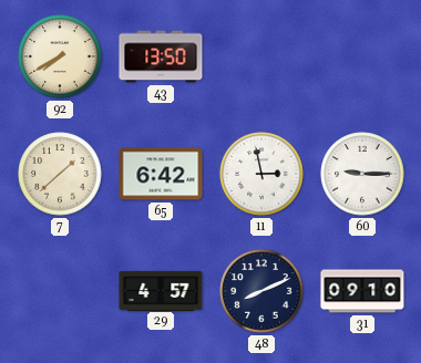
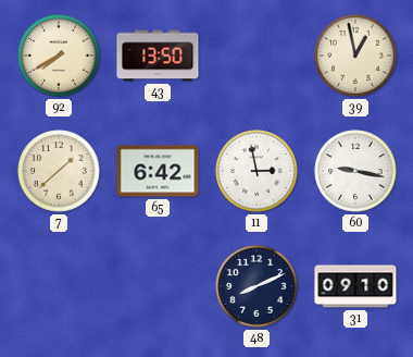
39: none -> 12:58 (355, 56)
60: 9:15 -> 9:17 (355, 171)
29: 4:57 -> none (161, 290)
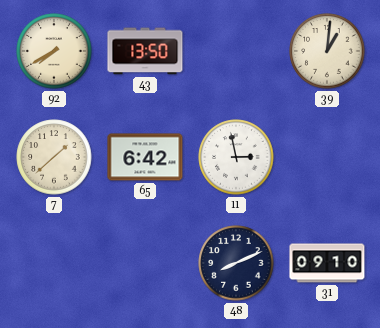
39: 12:58 -> 1:01 (327, 51)
60: 9:17 -> none (355, 171)
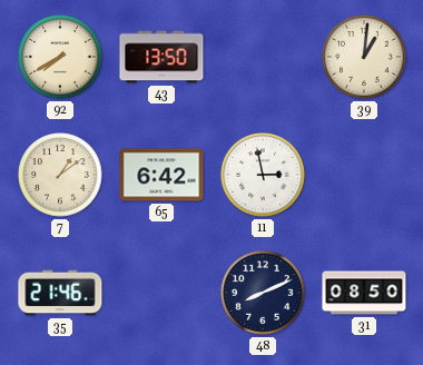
7: 1:38 -> 1:09 (60, 175)
35: none -> 21:46 (60, 293)
31: 09:10 -> 08:50 (364, 293)
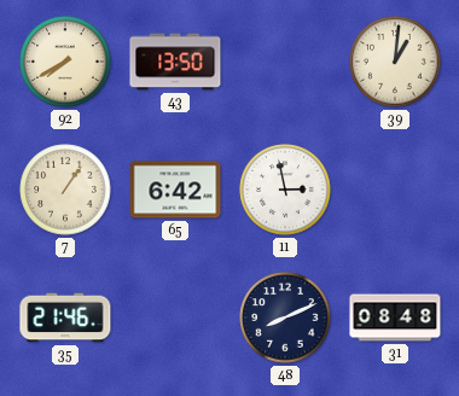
7: 1:09 -> 1:06 (65, 190)
31: 08:50 -> 08:48 (395, 318)
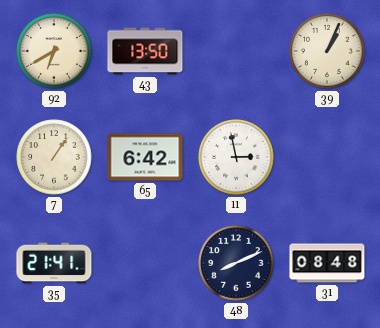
92: 7:40 -> 6:40 (54, 51)
39: 1:01 -> 1:04 (327, 51)
35: 21:46 -> 21:41 (54, 263)
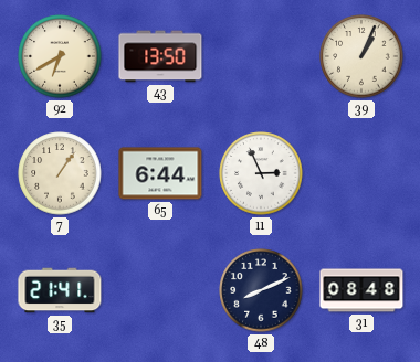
65: 6:42 -> 6:44 (160, 173)
11: 2:58 -> 2:56 (261, 173)
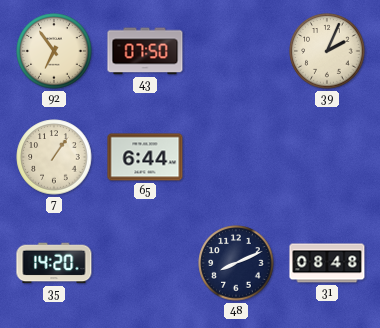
92: 6:40 -> 6:54 (54, 51)
43: 13:50 -> 07:50 (145, 51)
39: 1:04 -> 2:04 (327, 51)
11: 2:56 -> none (261, 173)
35: 21:41 -> 14:20 (54, 263)
